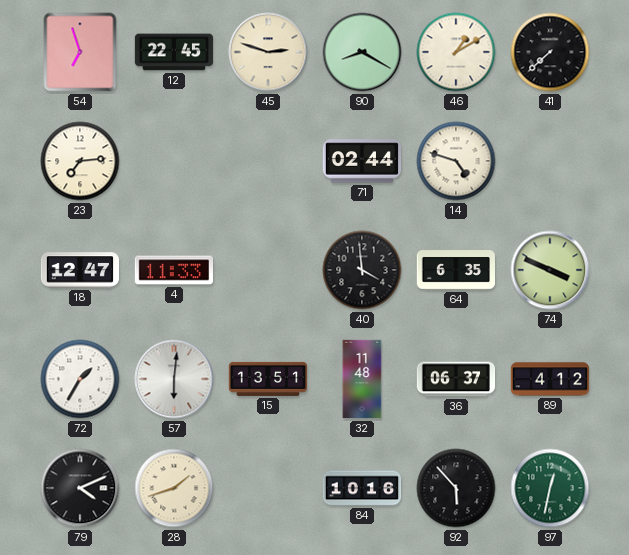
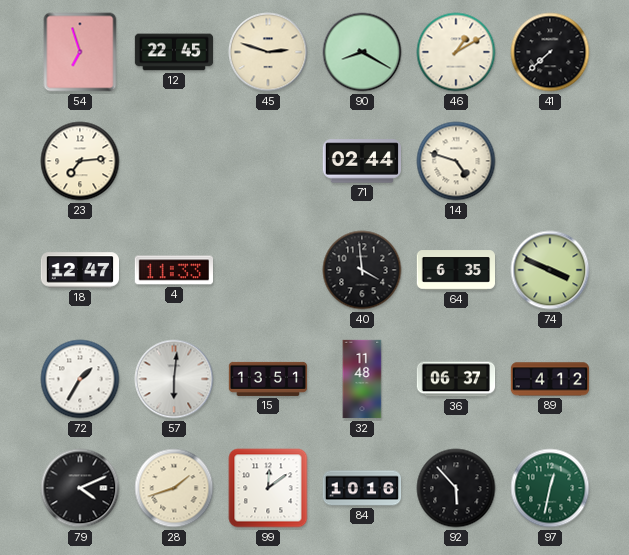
99: none -> 12:09 (268, 488)
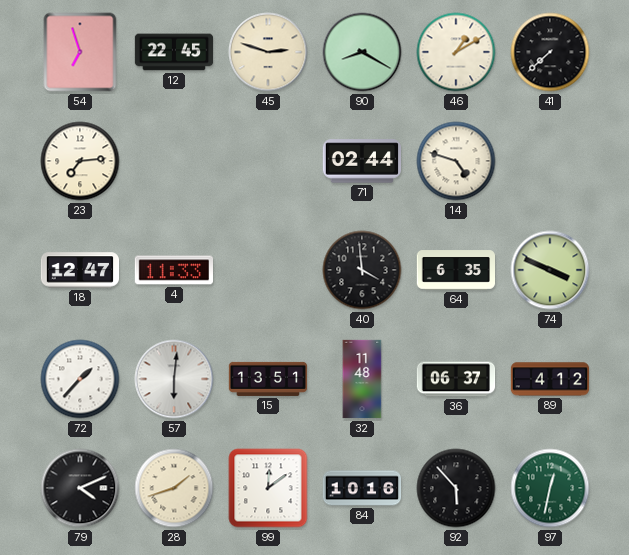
72: 1:35 -> 1:37 (80, 379)
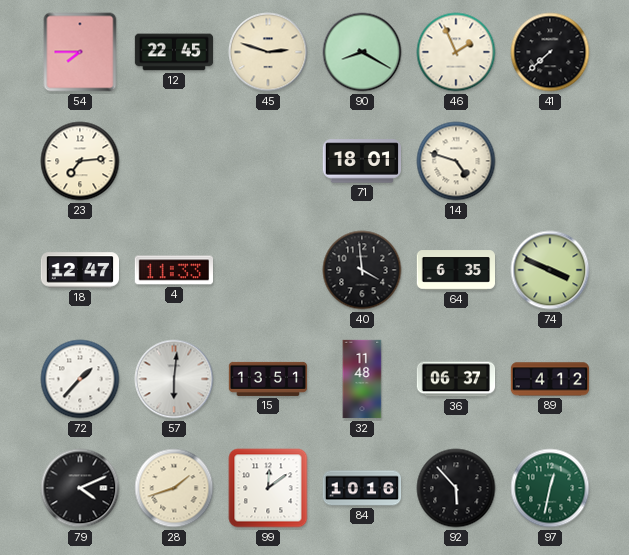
54: 6:57 -> 7:45 (80, 52)
46: 1:10 -> 1:56 (456, 52)
71: 02:44 -> 18:01 (362, 161)
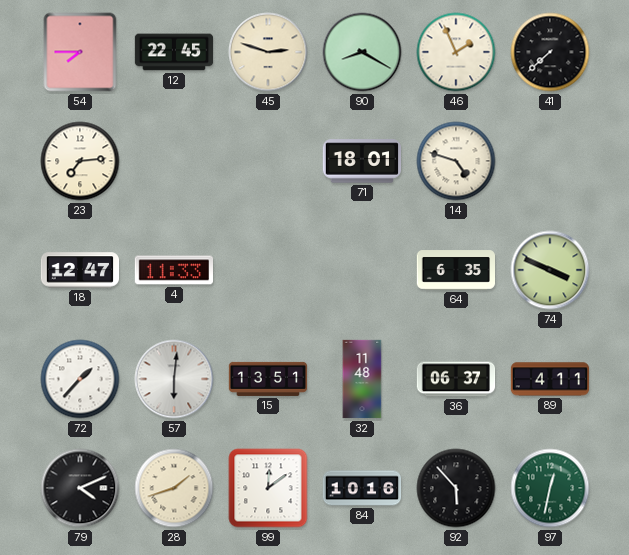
40: 3:59 -> none (362, 270)
89: 4:12 -> 4:11 (550, 379)
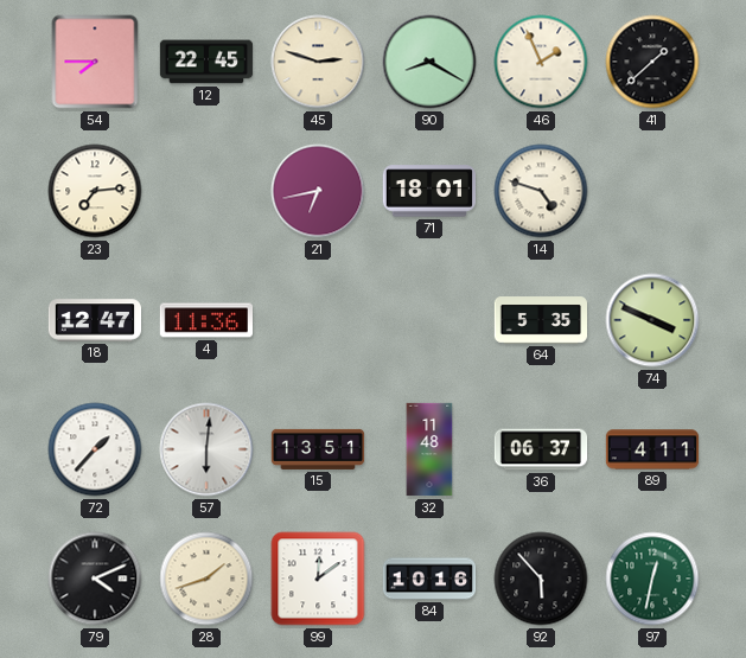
41: 7:38 -> 1:38 (652, 62)
21: none -> 6:43 (318, 191)
4: 11:33 -> 11:36 (205, 320)
64: 6:35 -> 5:35 (541, 320)
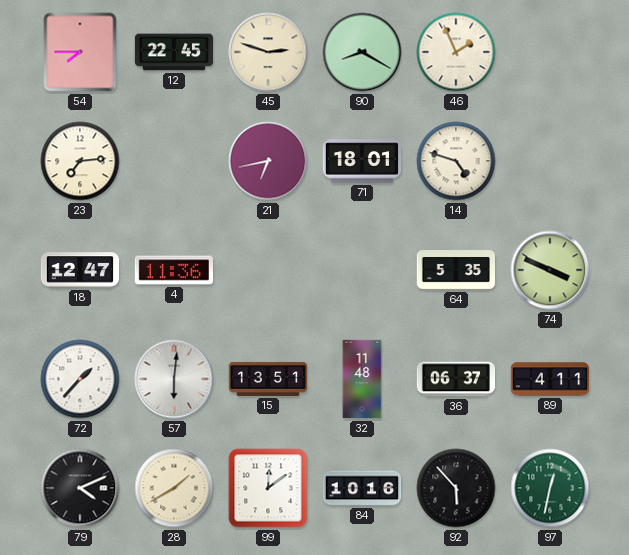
41: 1:38 -> none (652, 62)
28: 1:42 -> 1:40 (174, 488)
